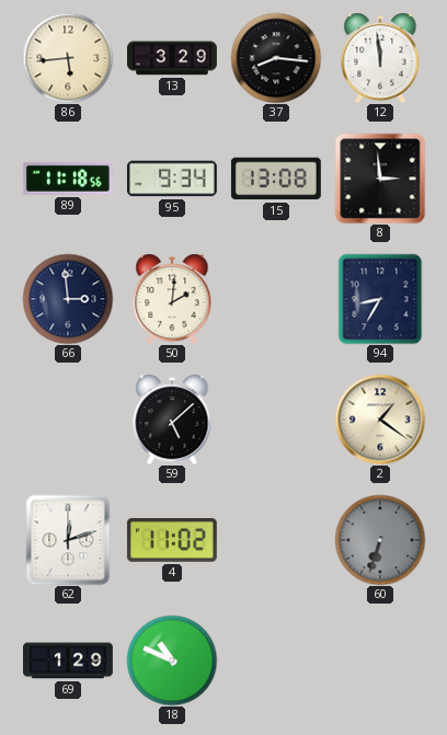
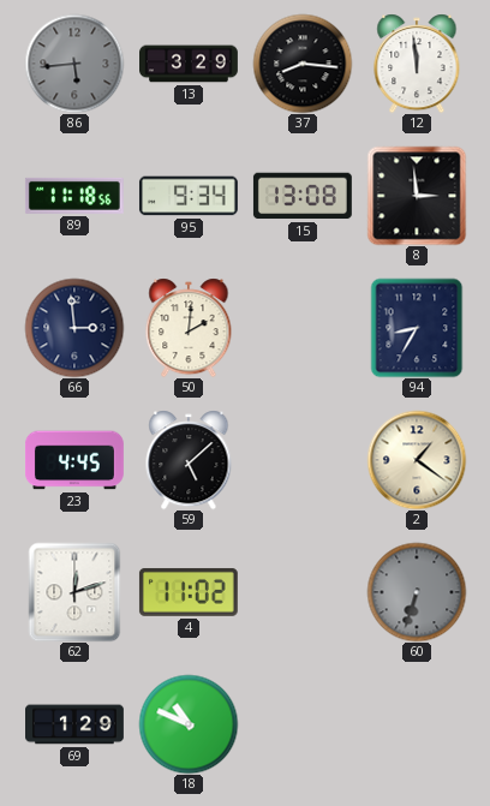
86 dial: cream -> grey (74, 64)
23: none -> 4:45 (74, 460)
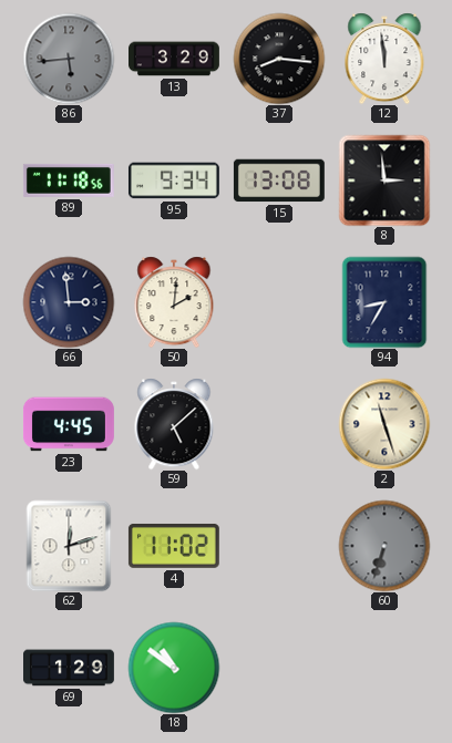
2: 1:21 -> 11:27 (384, 424)
18: 10:49 -> 10:51 (174, 668)
